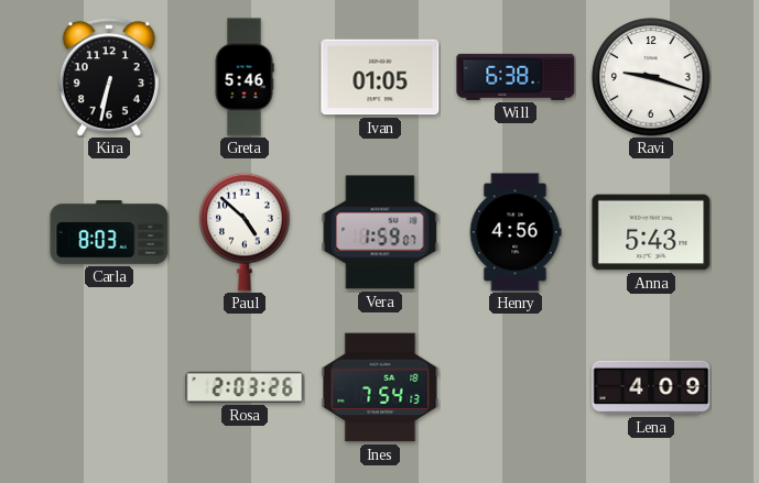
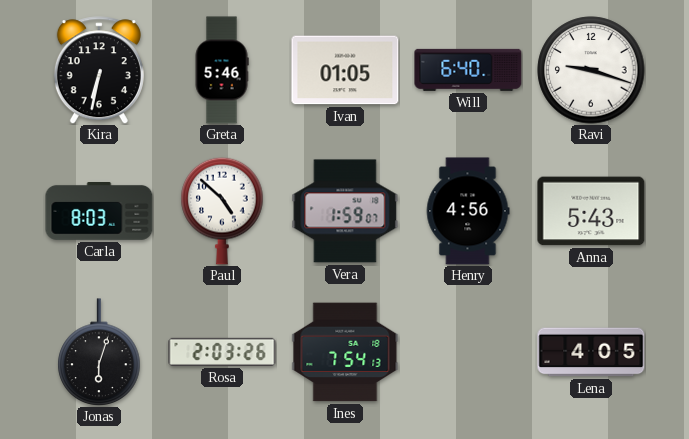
Will: 6:38 -> 6:40 (468, 70)
Jonas: none -> 6:03 (99, 352)
Lena: 4:09 -> 4:05 (591, 352)
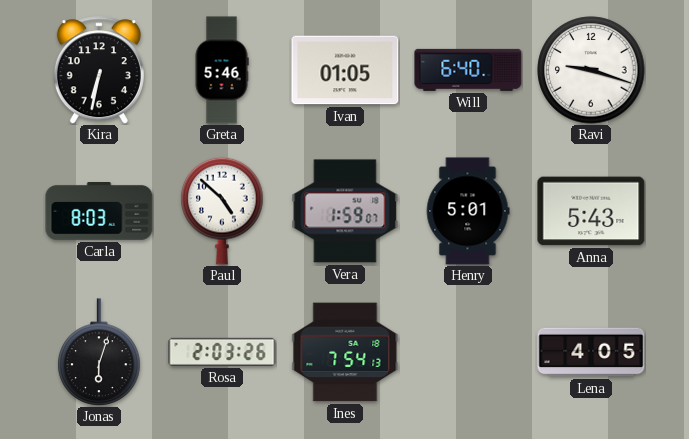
Henry: 4:56 -> 5:01 (468, 211)
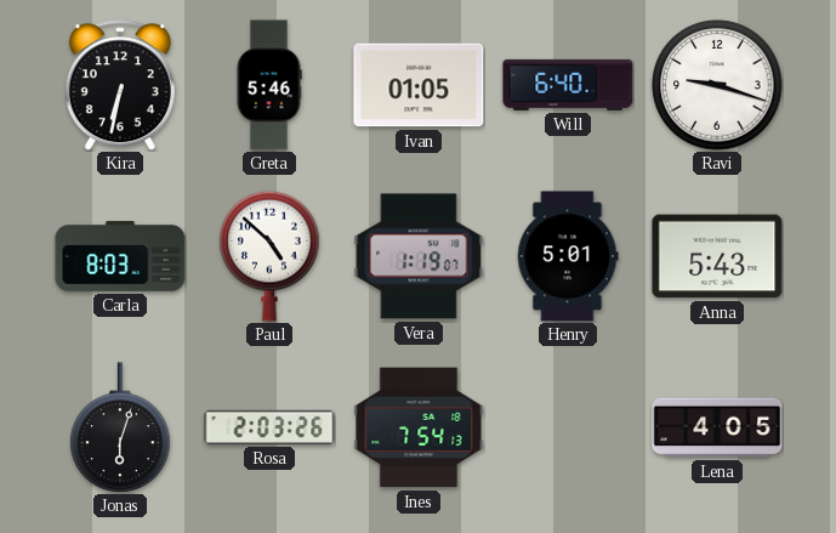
Vera: 1:59 -> 1:19 (419, 256)
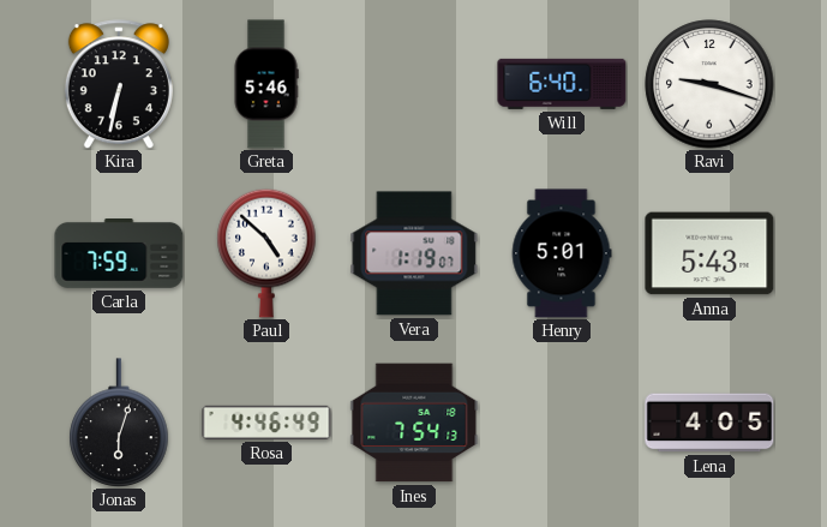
Ivan: 01:05 -> none (419, 85)
Carla: 8:03 -> 7:59 (119, 254)
Rosa: 2:03 -> 4:46 (266, 423)
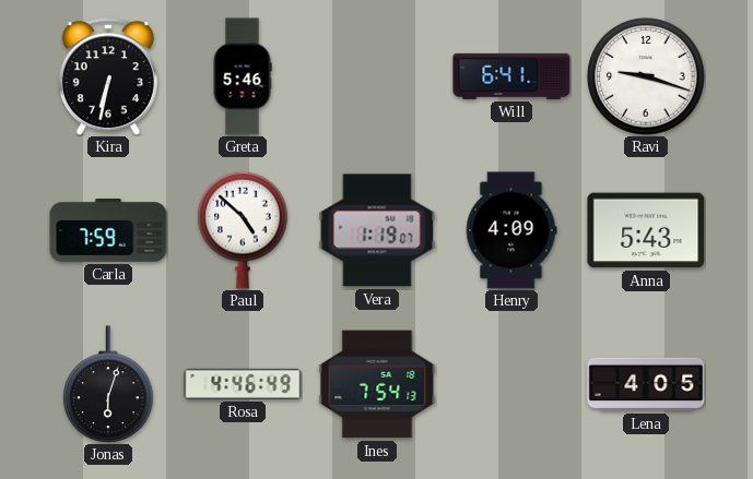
Will: 6:40 -> 6:41 (511, 76)
Henry: 5:01 -> 4:09 (511, 230)
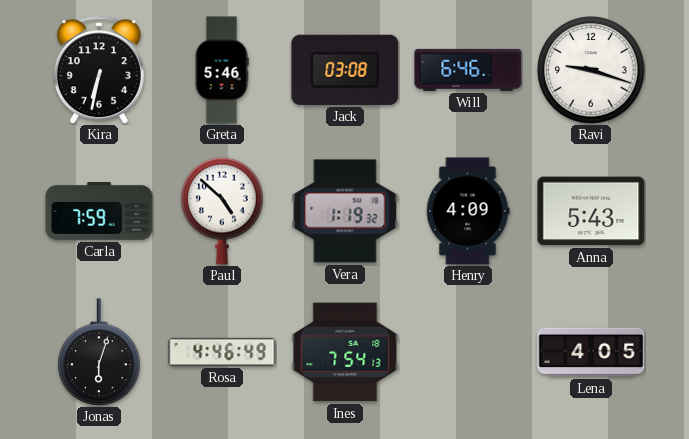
Jack: none -> 03:08 (345, 70)
Will: 6:41 -> 6:46 (468, 70)
Vera: 1:19:07 -> 1:19:32 (345, 211)
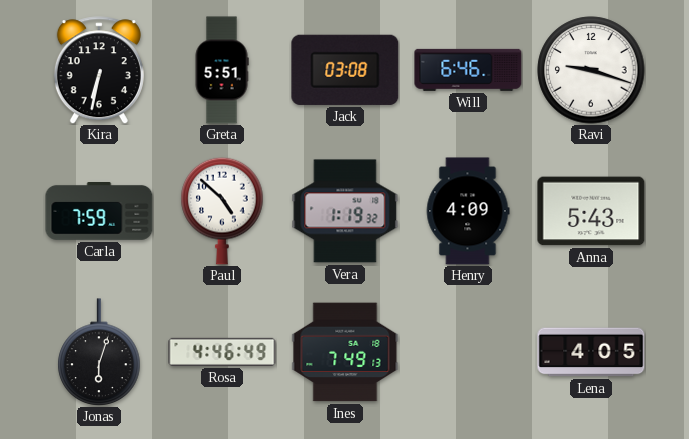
Greta: 5:46 -> 5:51 (222, 70)
Ines: 7:54 -> 7:49 (345, 352)
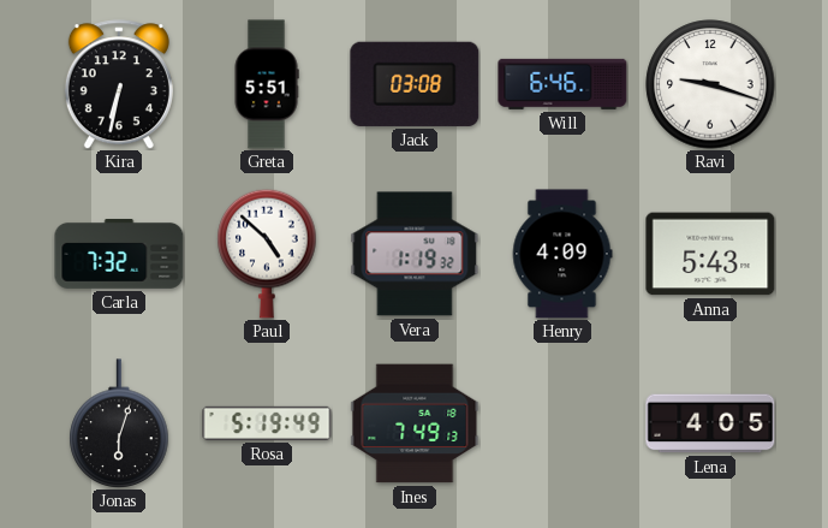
Carla: 7:59 -> 7:32 (119, 255)
Rosa: 4:46 -> 5:19 (267, 423)
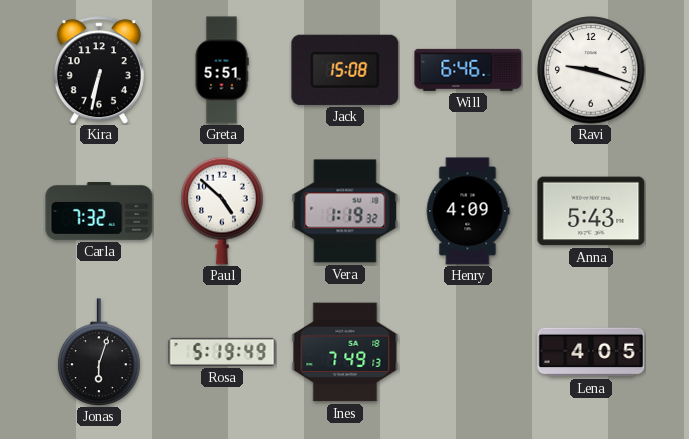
Jack: 03:08 -> 15:08 (345, 70)
